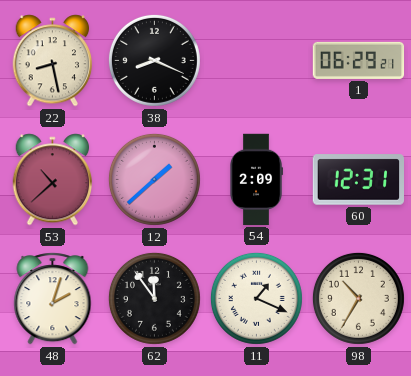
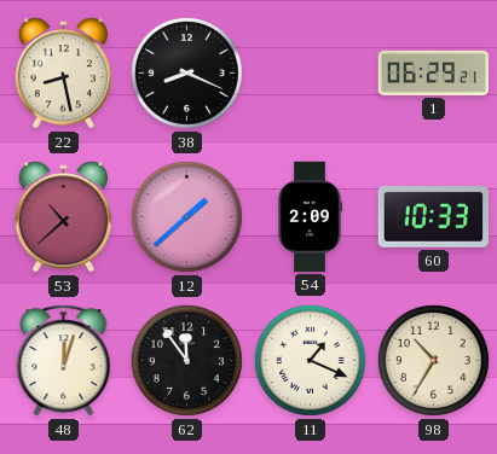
60: 12:31 -> 10:33 (433, 217)
48: 2:03 -> 12:03 (64, 361)
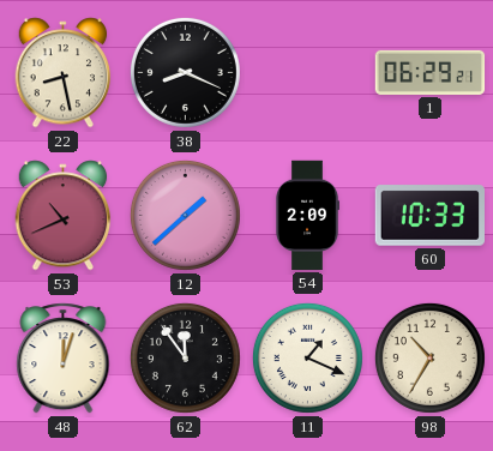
53: 10:38 -> 10:41 (64, 216)
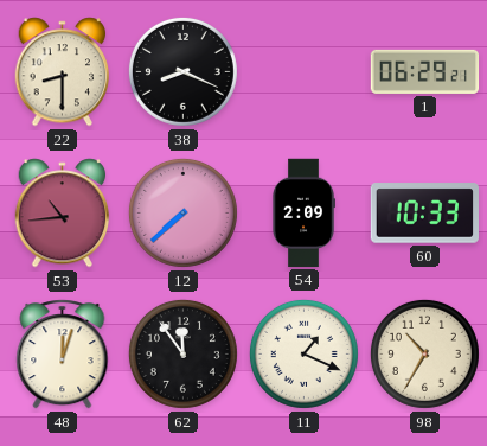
22: 8:28 -> 8:30 (63, 72)
53: 10:41 -> 10:44 (63, 214)
12: 1:38 -> 7:38 (182, 212)
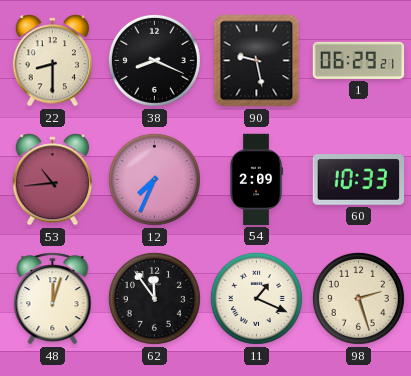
90: none -> 9:28 (257, 61)
12: 7:38 -> 7:34 (154, 179)
98: 10:35 -> 2:27 (358, 298)
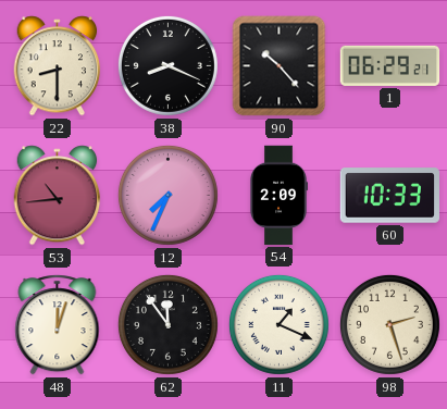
90: 9:28 -> 10:23 (280, 66)
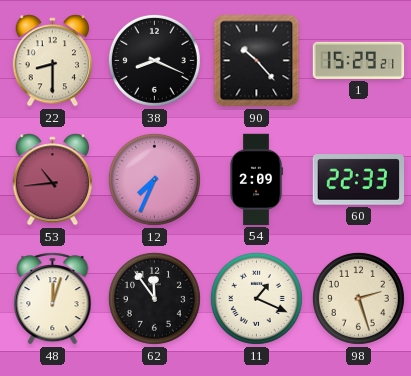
1: 06:29 -> 15:29 (359, 60)
60: 10:33 -> 22:33 (358, 180)
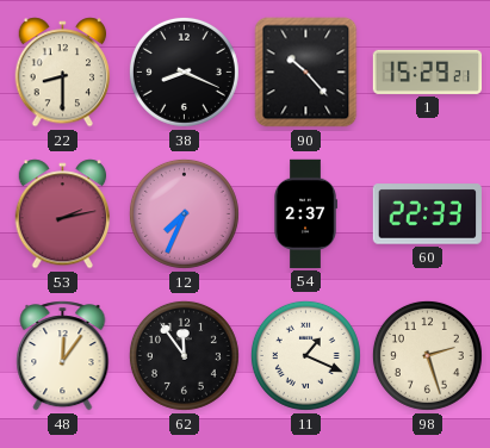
53: 10:44 -> 2:13 (63, 214)
54: 2:09 -> 2:37 (305, 214)
48: 12:03 -> 12:06 (63, 356)
